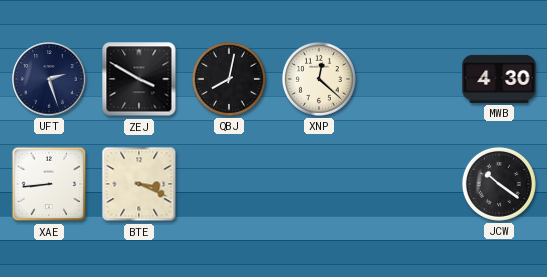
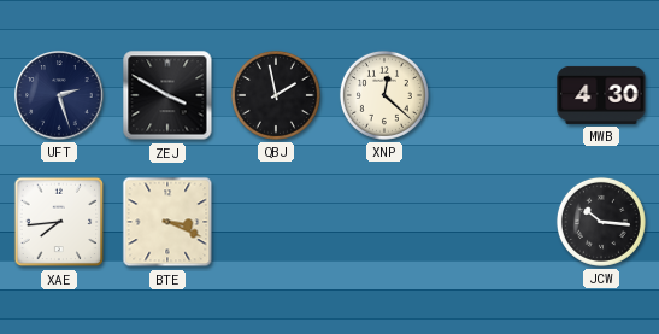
QBJ: 8:02 -> 1:58 (276, 95)
XAE: 8:44 -> 7:44 (59, 222)
JCW: 10:21 -> 10:16 (601, 222)
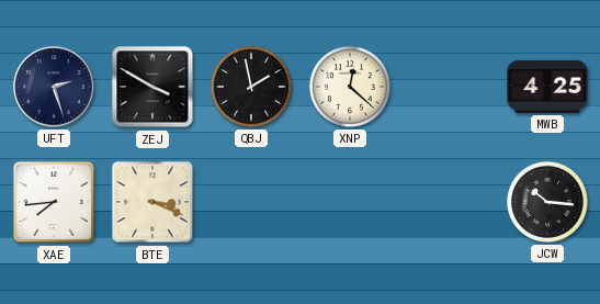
MWB: 4:30 -> 4:25 (547, 87)
